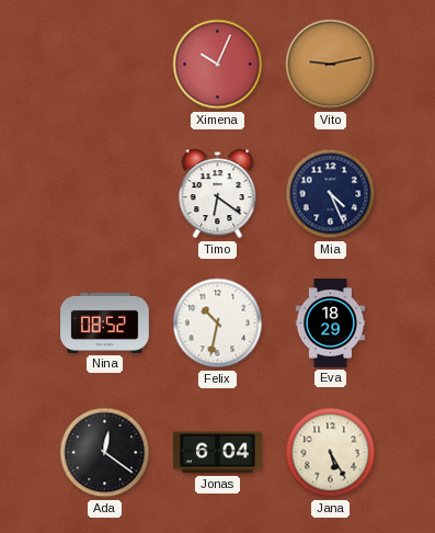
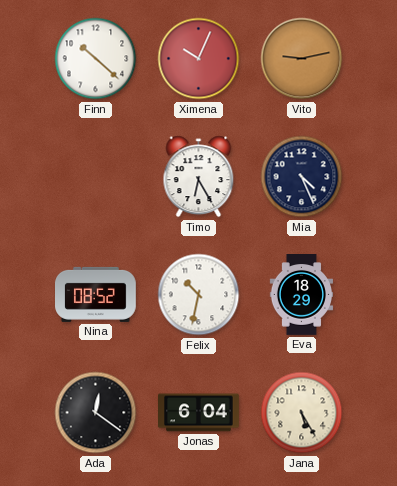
Finn: none -> 10:22 (96, 59)
Timo: 6:21 -> 6:25 (199, 177)
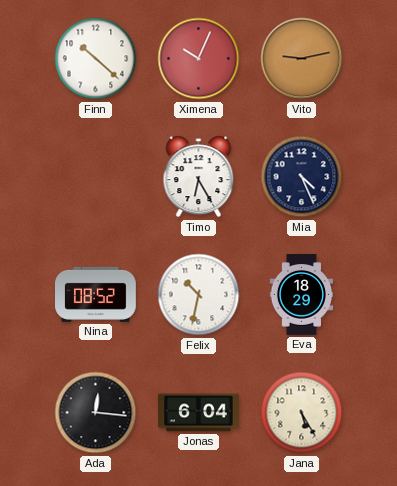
Ada: 12:21 -> 12:16 (96, 413)
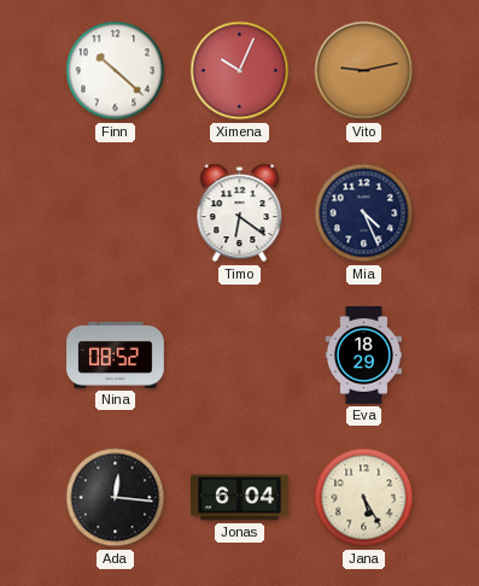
Timo: 6:25 -> 6:21 (240, 213)
Felix: 10:32 -> none (199, 295)
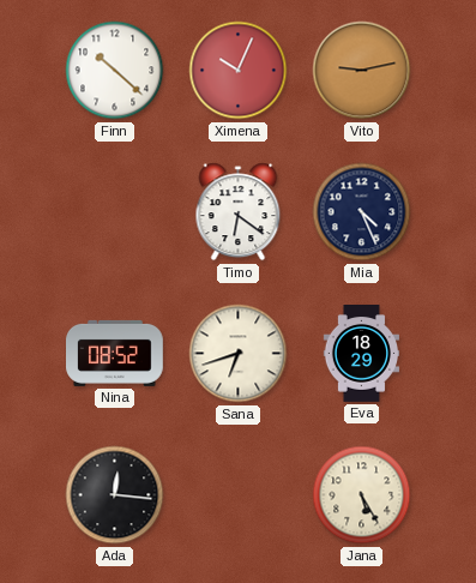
Sana: none -> 6:42 (239, 354)
Jonas: 6:04 -> none (240, 498)
